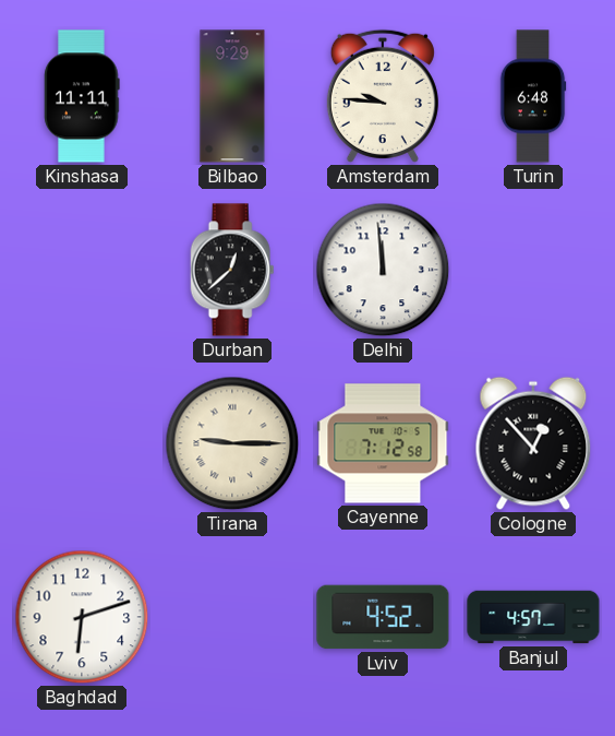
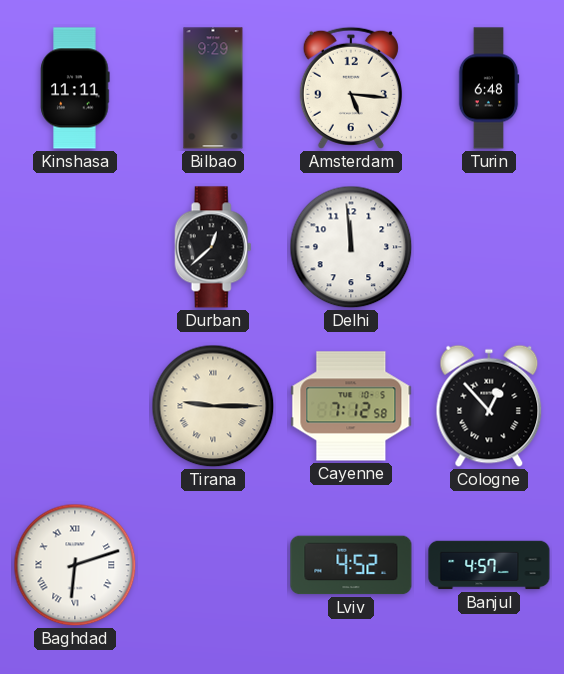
Amsterdam: 9:46 -> 5:16 (351, 88)
Baghdad numerals: Arabic -> Roman (75, 565)
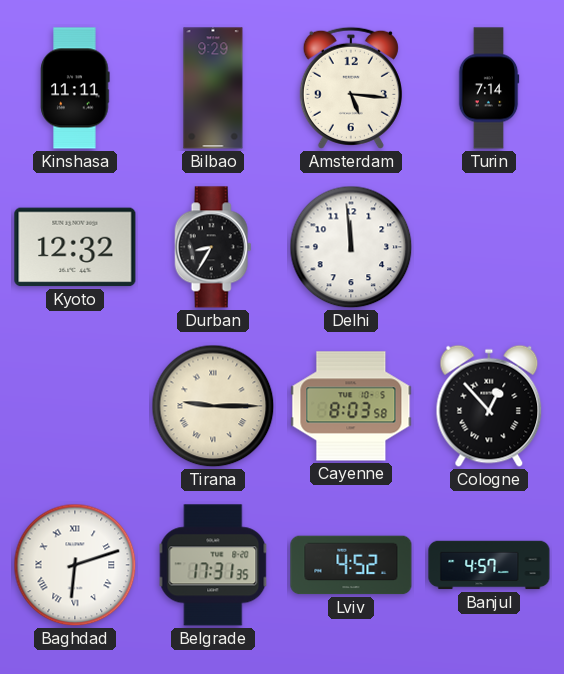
Turin: 6:48 -> 7:14 (489, 88)
Kyoto: none -> 12:32 (75, 247)
Durban: 12:38 -> 8:35 (213, 247)
Cayenne: 7:12 -> 8:03 (351, 406)
Belgrade: none -> 17:31 (213, 565)
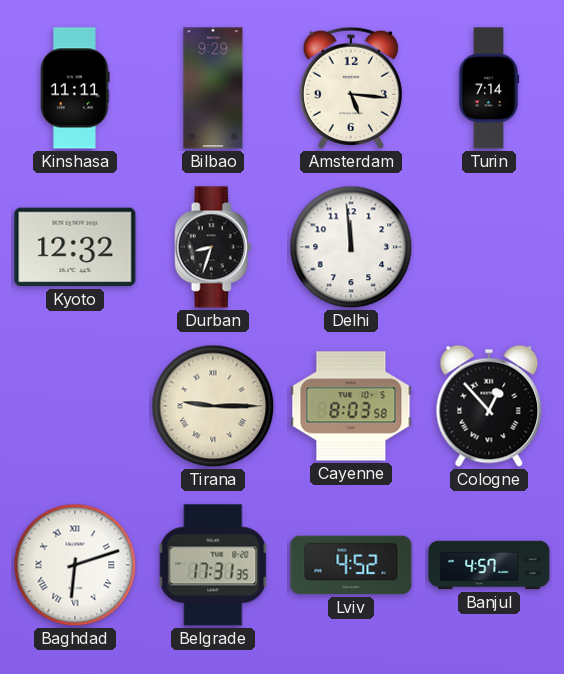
Durban: 8:35 -> 8:33 (213, 247)
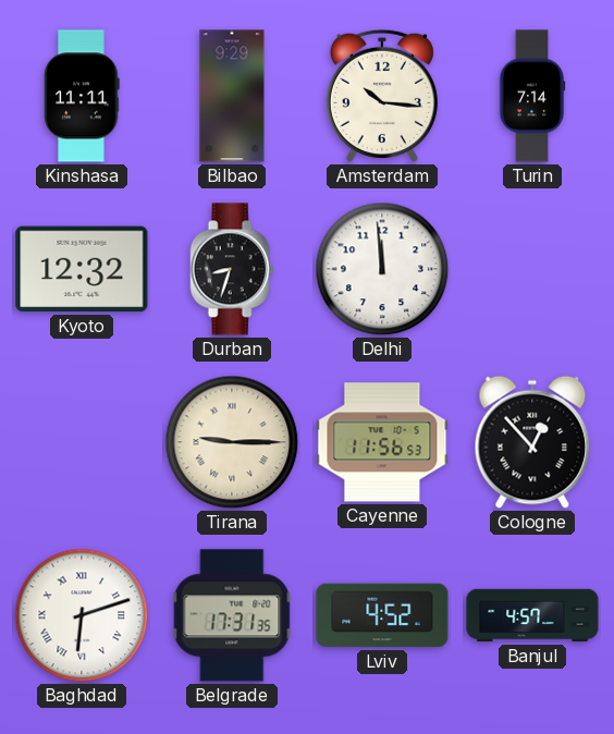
Amsterdam: 5:16 -> 10:16 (382, 96)
Cayenne: 8:03 -> 11:56 (382, 442)
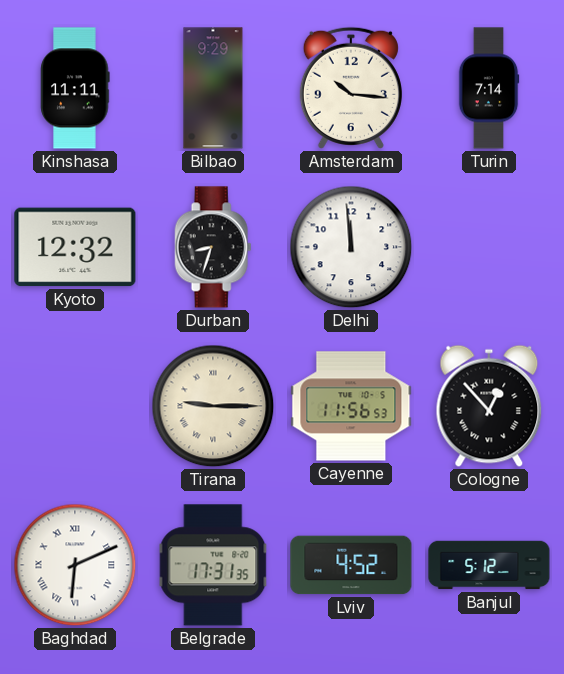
Baghdad: 6:12 -> 6:11 (75, 565)
Banjul: 4:57 -> 5:12 (489, 565)
